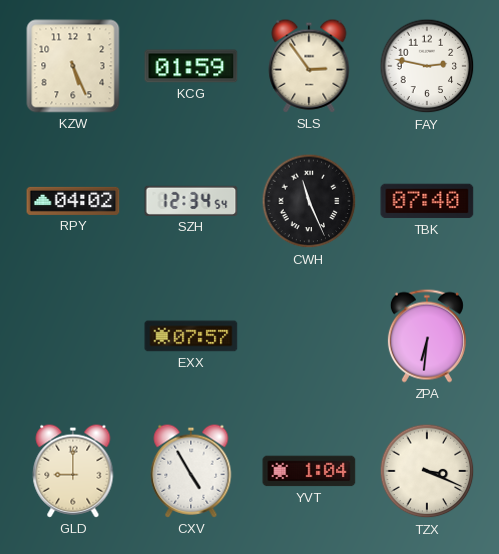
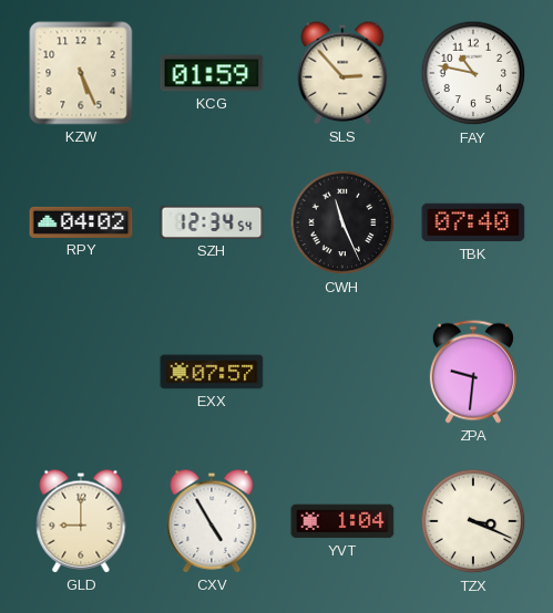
SLS: 2:54 -> 2:53 (342, 73)
FAY: 2:47 -> 10:47 (473, 73)
ZPA: 6:31 -> 9:31 (473, 372)
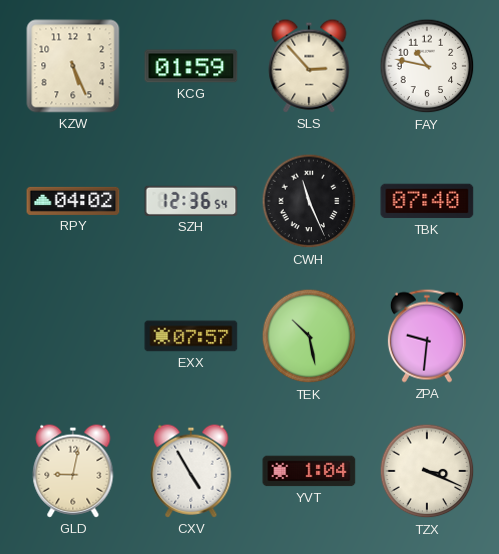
SZH: 12:34 -> 12:36 (191, 201)
TEK: none -> 10:28 (309, 336)
GLD: 9:00 -> 9:02 (73, 471)
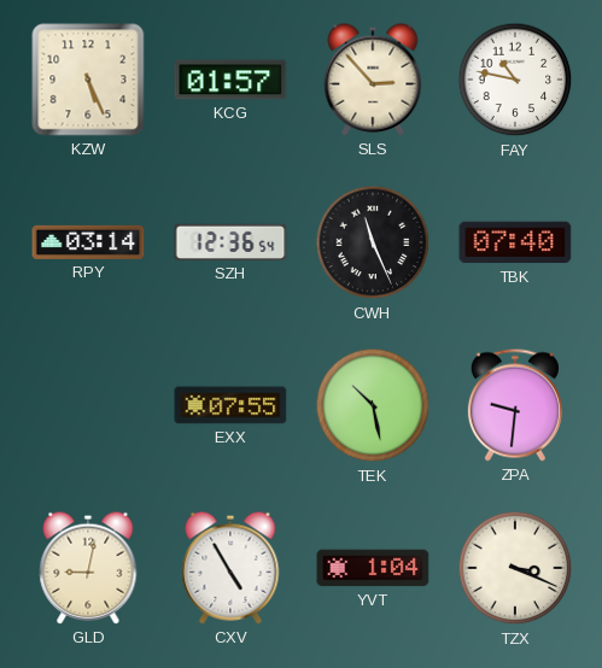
KCG: 01:59 -> 01:57 (230, 80)
RPY: 04:02 -> 03:14 (88, 242)
EXX: 07:57 -> 07:55 (230, 405)
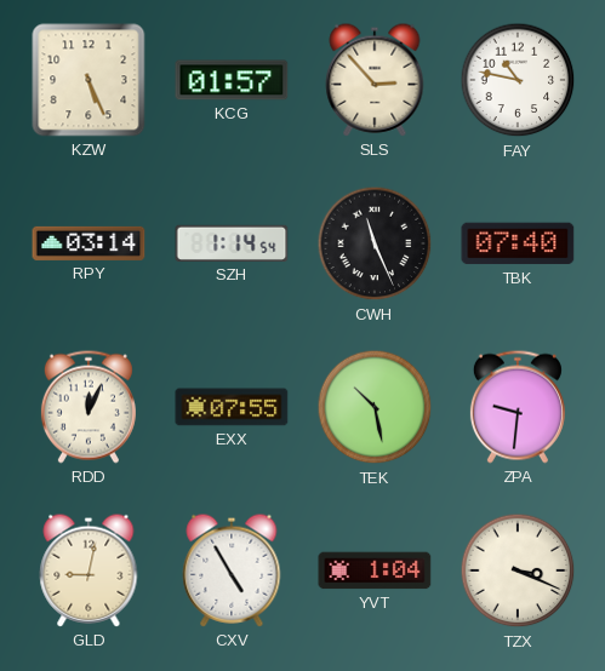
SZH: 12:36 -> 1:14 (232, 243)
RDD: none -> 12:04 (89, 407)
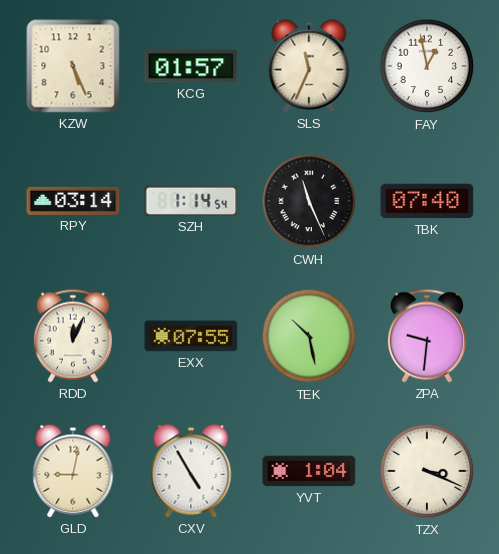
SLS: 2:53 -> 11:34 (309, 66)
FAY: 10:47 -> 12:58 (427, 66)
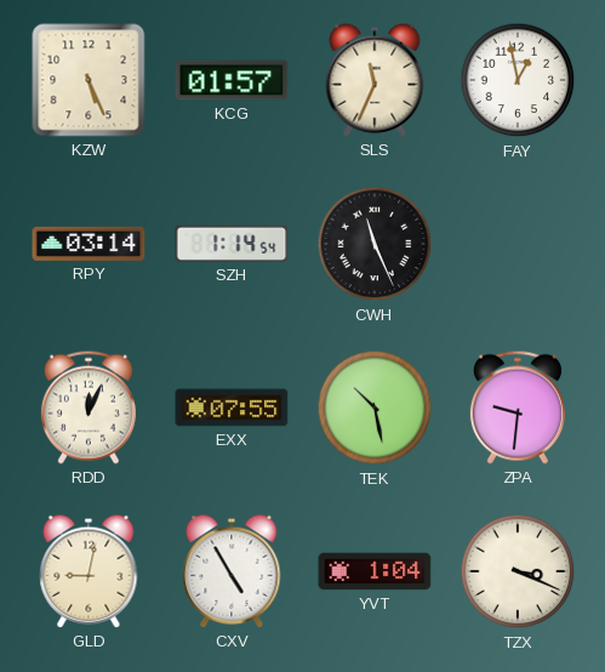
TBK: 07:40 -> none (427, 201)
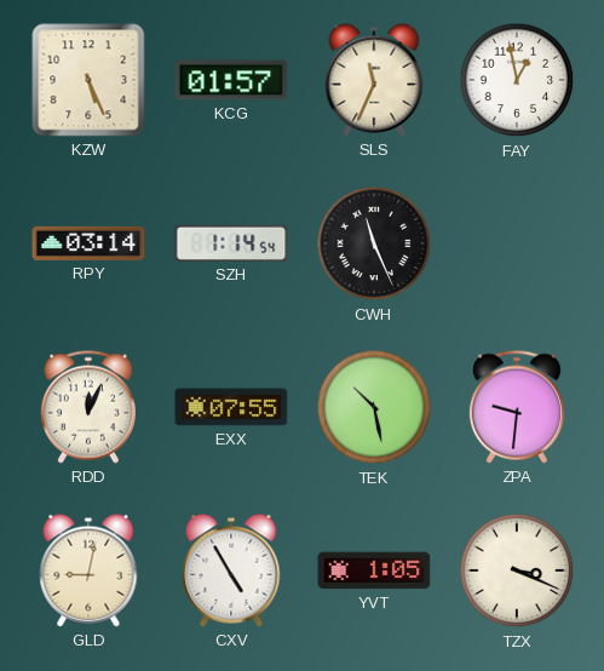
YVT: 1:04 -> 1:05 (374, 570)
